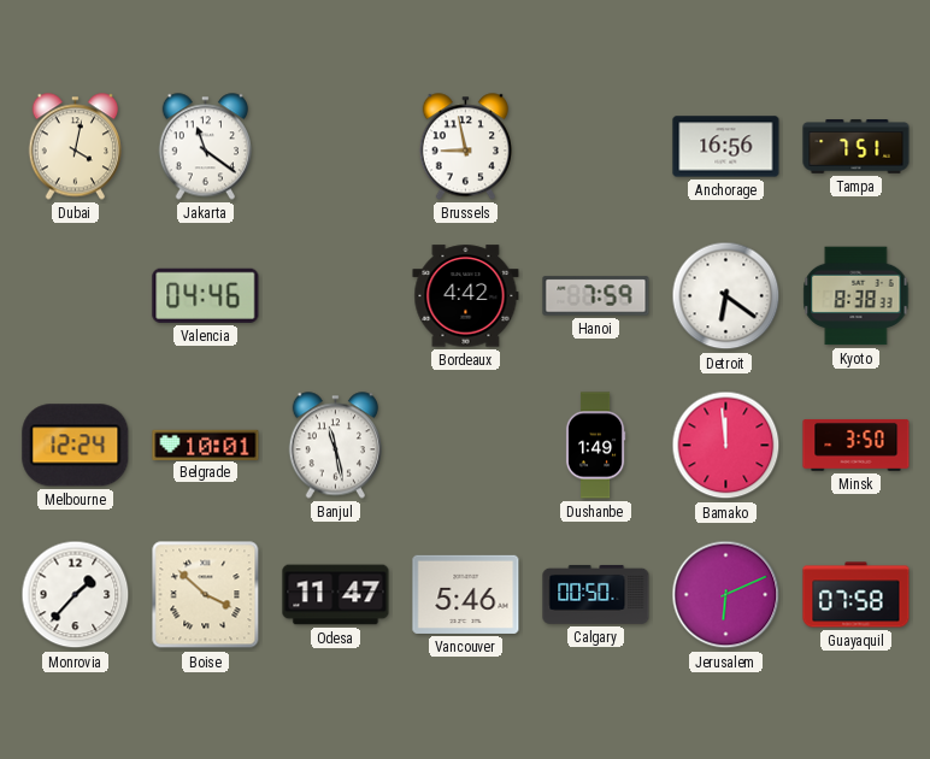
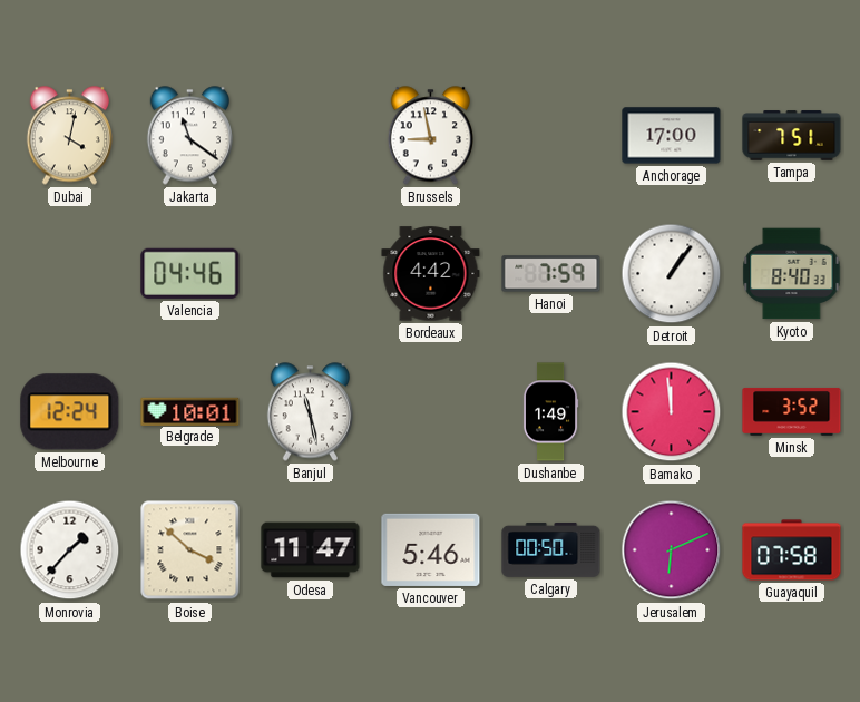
Anchorage: 16:56 -> 17:00 (672, 136)
Detroit: 6:21 -> 1:06 (672, 274)
Kyoto: 8:38 -> 8:40 (792, 274)
Minsk: 3:50 -> 3:52 (792, 412)
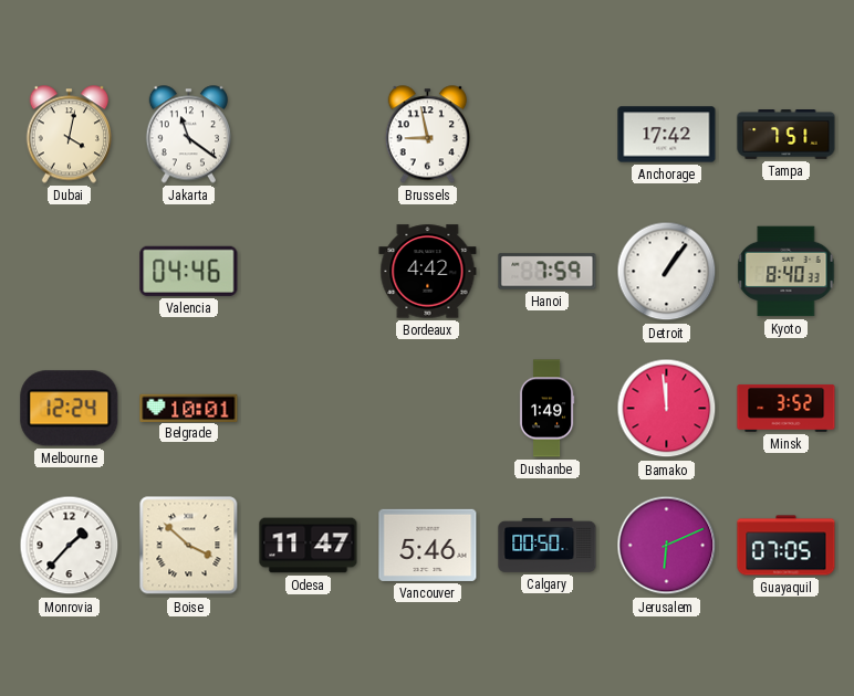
Anchorage: 17:00 -> 17:42 (667, 135)
Banjul: 11:28 -> none (310, 412)
Guayaquil: 07:58 -> 07:05 (787, 546)
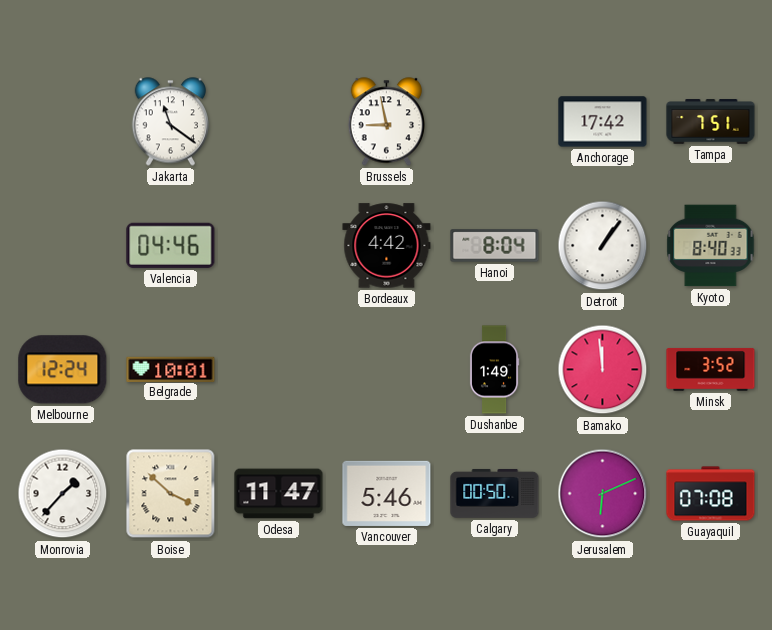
Dubai: 4:02 -> none (69, 135)
Hanoi: 7:59 -> 8:04 (495, 246)
Guayaquil: 07:05 -> 07:08 (711, 494)
